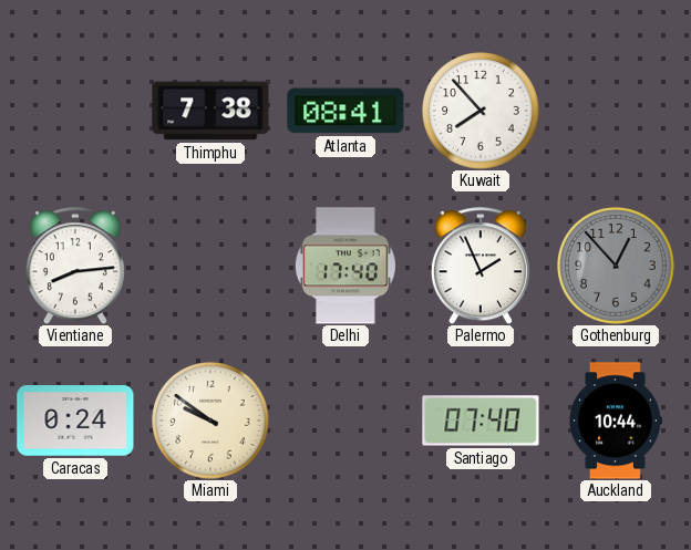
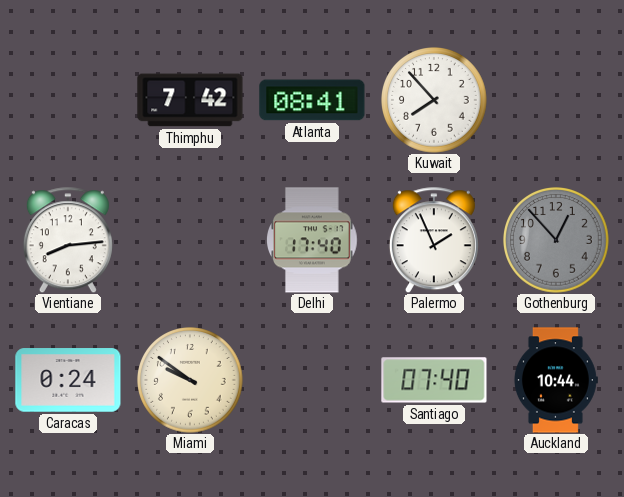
Thimphu: 7:38 -> 7:42 (190, 100)
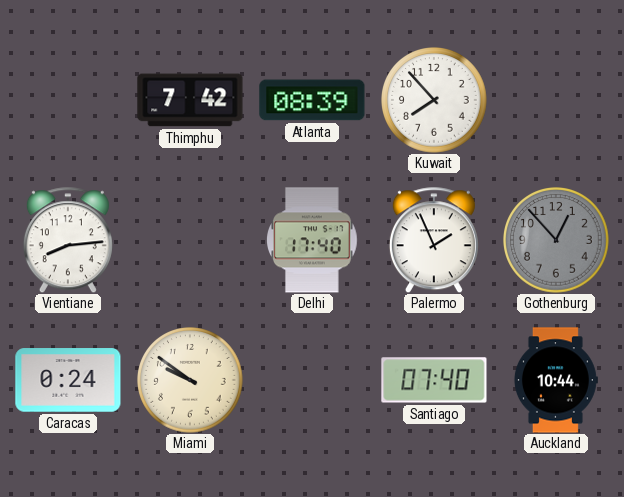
Atlanta: 08:41 -> 08:39 (312, 100)
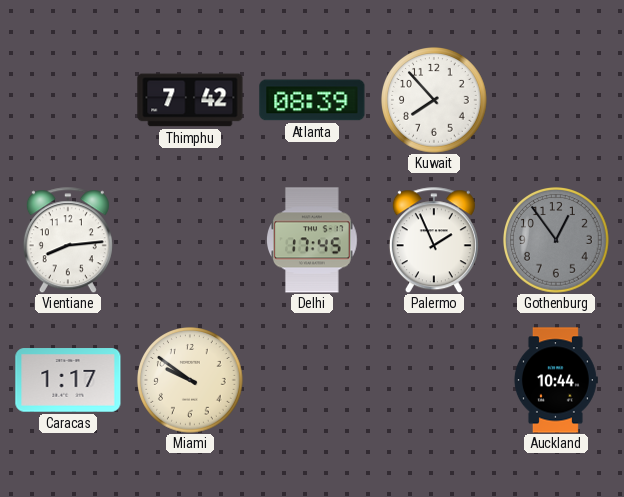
Delhi: 17:40 -> 17:45 (312, 240)
Gothenburg: 12:53 -> 12:54 (557, 241)
Caracas: 0:24 -> 1:17 (68, 380)
Santiago: 07:40 -> none (434, 380)
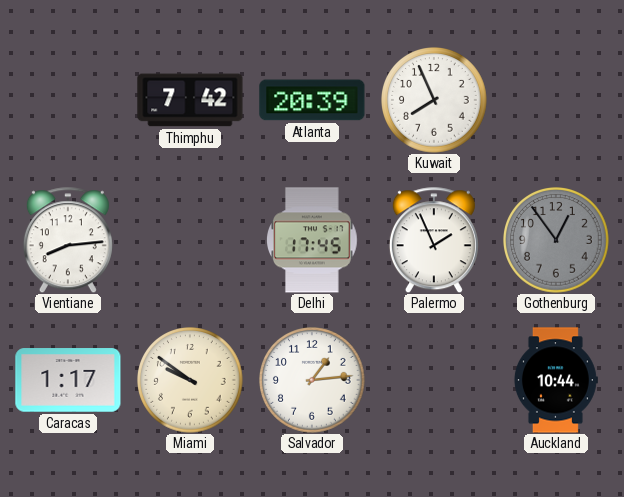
Atlanta: 08:39 -> 20:39 (312, 100)
Kuwait: 7:53 -> 7:56 (435, 101)
Salvador: none -> 1:14 (313, 381)
